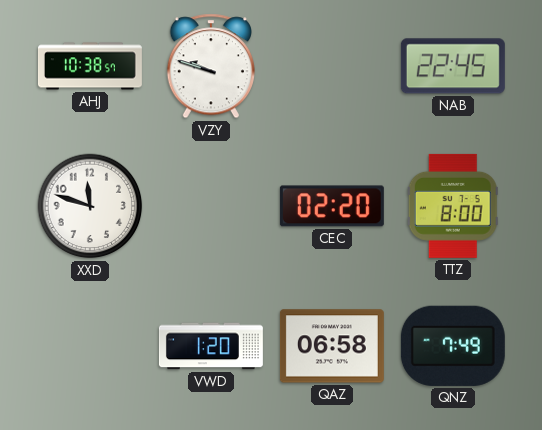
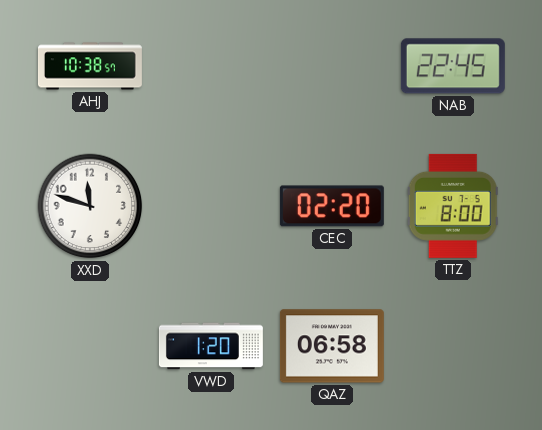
VZY: 9:48 -> none (210, 66)
QNZ: 7:49 -> none (453, 346)
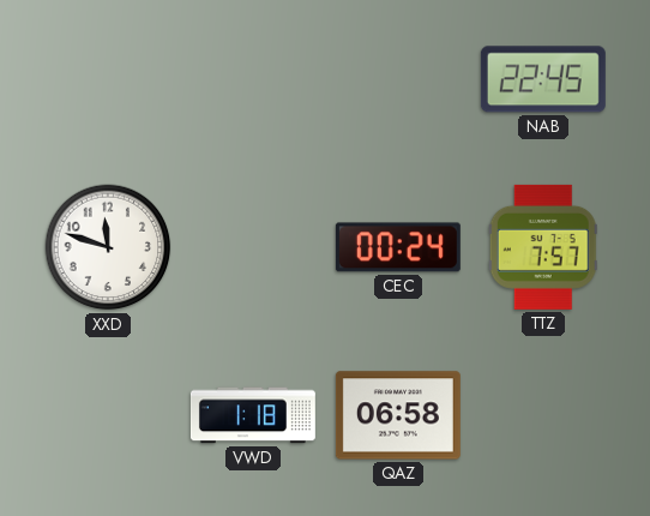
AHJ: 10:38 -> none (90, 66)
CEC: 02:20 -> 00:24 (398, 247)
TTZ: 8:00 -> 7:57 (543, 247)
VWD: 1:20 -> 1:18 (253, 415)
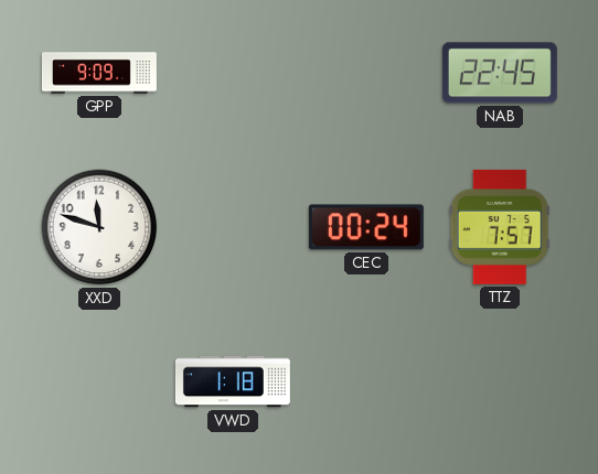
GPP: none -> 9:09 (99, 73)
QAZ: 06:58 -> none (398, 415)
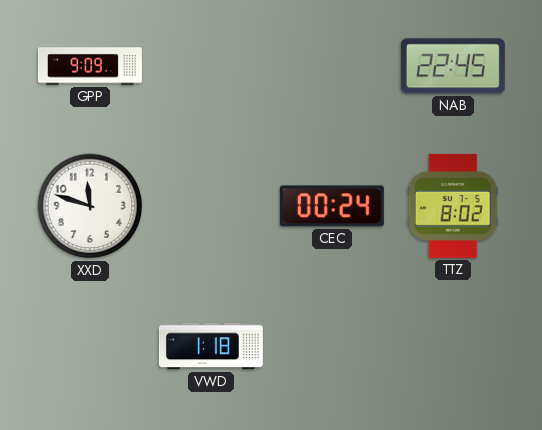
TTZ: 7:57 -> 8:02 (453, 206)
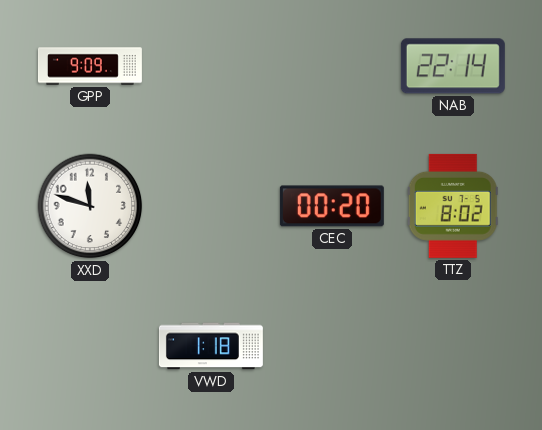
NAB: 22:45 -> 22:14 (453, 66)
CEC: 00:24 -> 00:20 (332, 206)
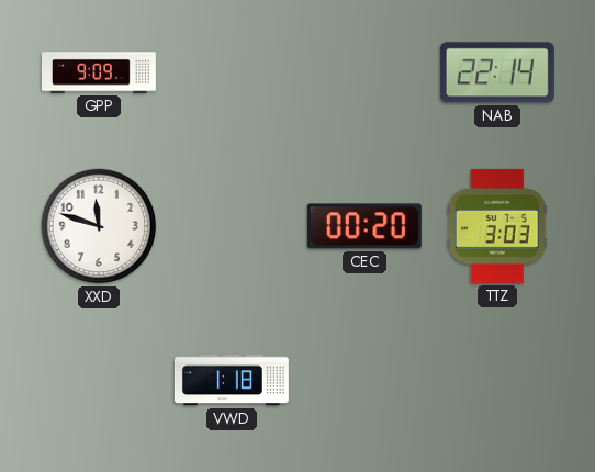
TTZ: 8:02 -> 3:03 (497, 226)
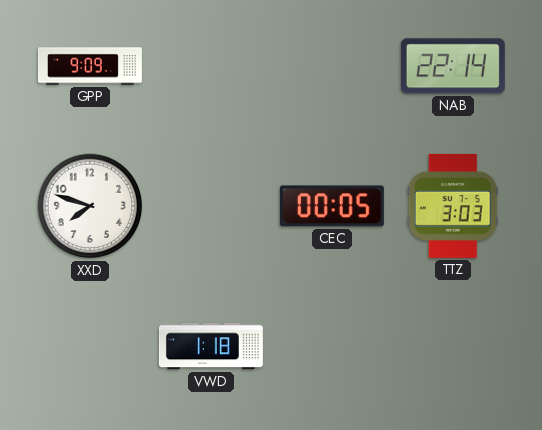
XXD: 11:48 -> 7:48 (90, 206)
CEC: 00:20 -> 00:05 (332, 206)
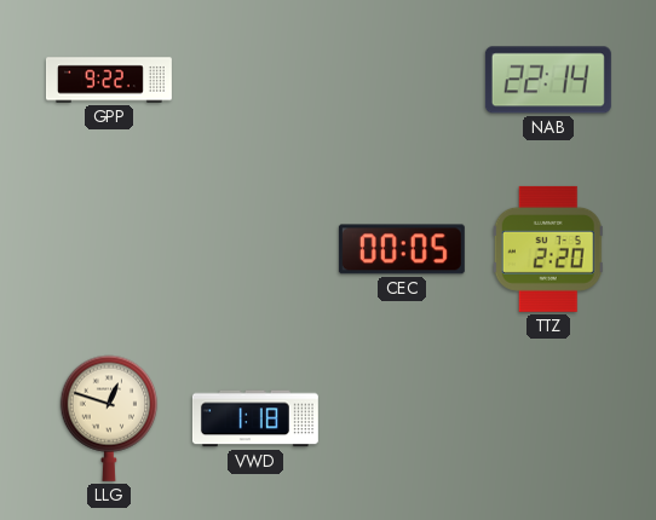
GPP: 9:09 -> 9:22 (109, 80)
XXD: 7:48 -> none (90, 206)
TTZ: 3:03 -> 2:20 (548, 249)
LLG: none -> 12:48 (109, 418)
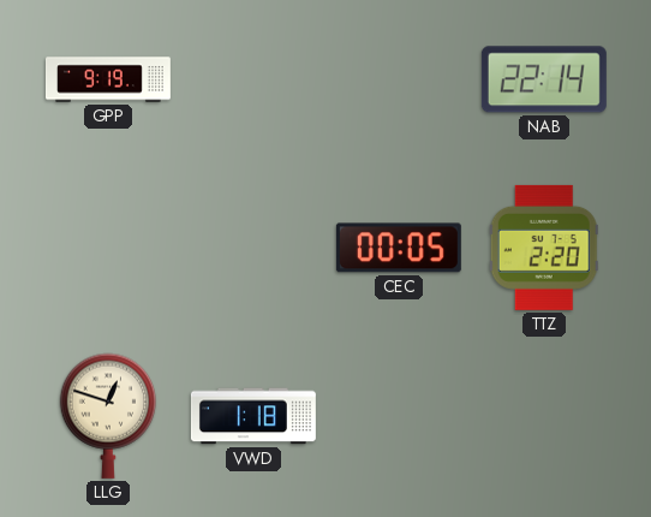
GPP: 9:22 -> 9:19 (108, 79)
